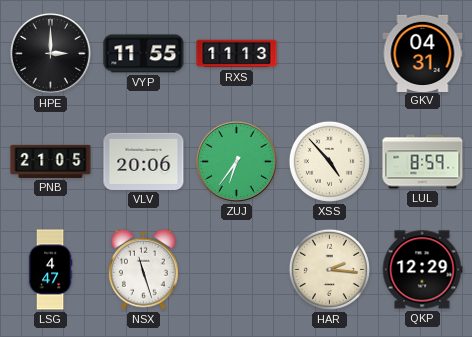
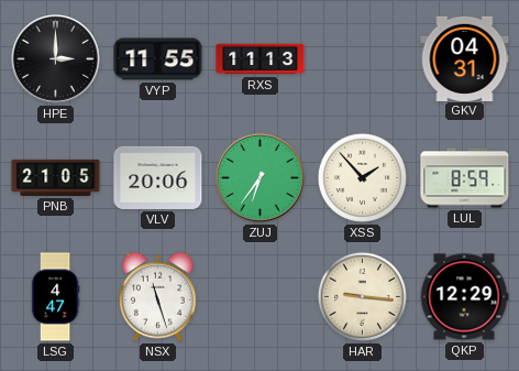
XSS: 4:53 -> 1:53 (362, 177)
HAR: 2:16 -> 9:16 (362, 296)
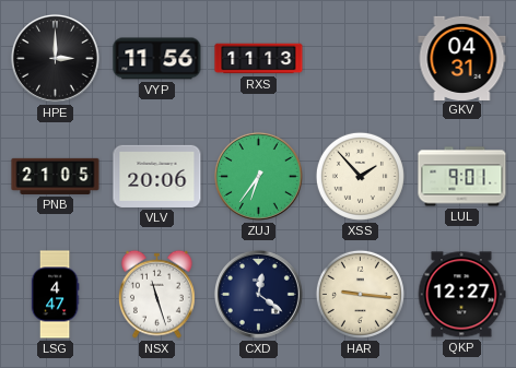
VYP: 11:55 -> 11:56 (157, 59)
LUL: 8:59 -> 9:01 (462, 177)
CXD: none -> 12:21 (258, 294)
QKP: 12:29 -> 12:27 (461, 295)
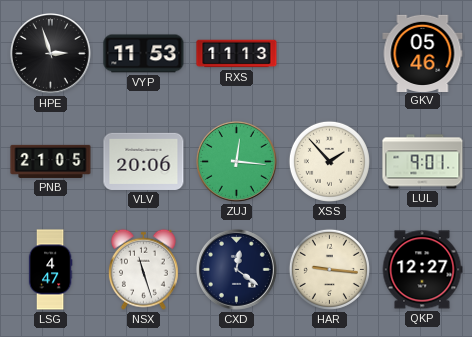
HPE: 3:00 -> 2:57 (50, 53)
VYP: 11:56 -> 11:53 (144, 54)
GKV: 04:31 -> 05:46 (423, 53)
ZUJ: 6:36 -> 12:16 (236, 161)
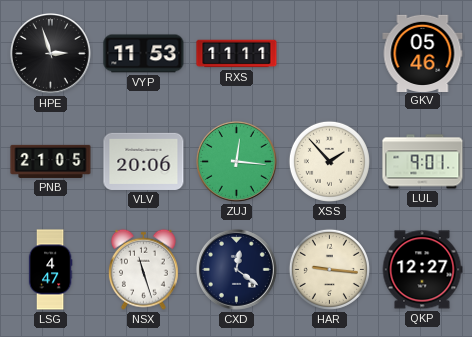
RXS: 11:13 -> 11:11 (237, 54)
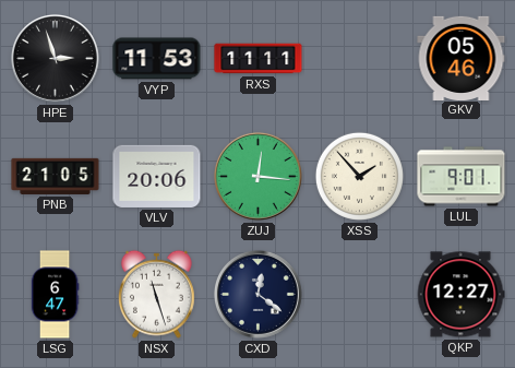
LSG: 4:47 -> 6:47 (55, 295)
HAR: 9:16 -> none (329, 269)
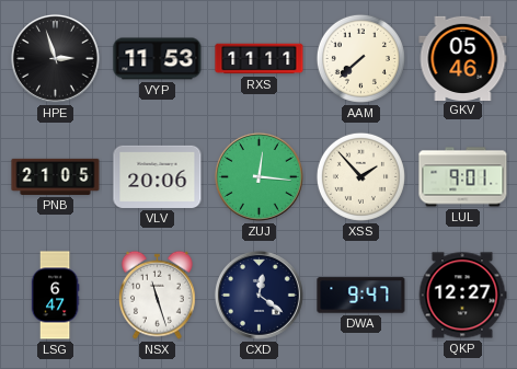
AAM: none -> 7:38 (360, 58)
DWA: none -> 9:47 (361, 296)
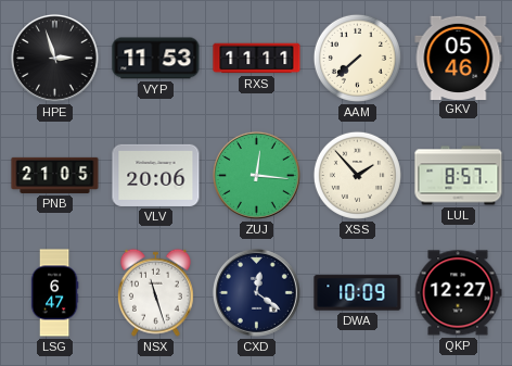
LUL: 9:01 -> 8:57 (459, 176)
DWA: 9:47 -> 10:09 (358, 293)
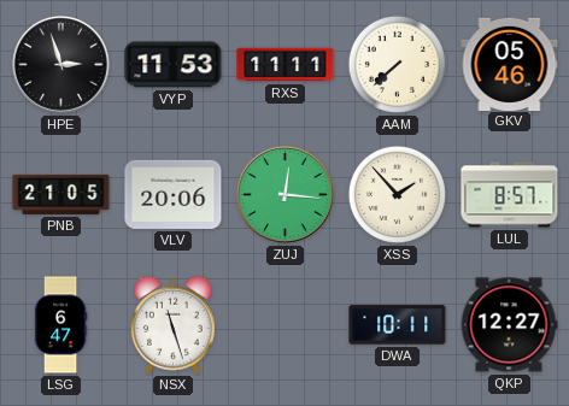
CXD: 12:21 -> none (256, 292)
DWA: 10:09 -> 10:11 (398, 325)
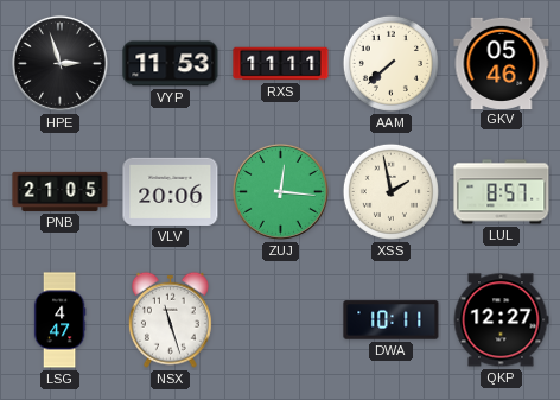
XSS: 1:53 -> 1:58 (390, 191)
LSG: 6:47 -> 4:47 (59, 320)
